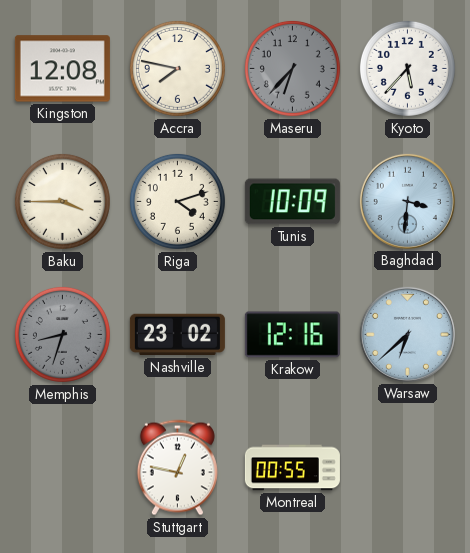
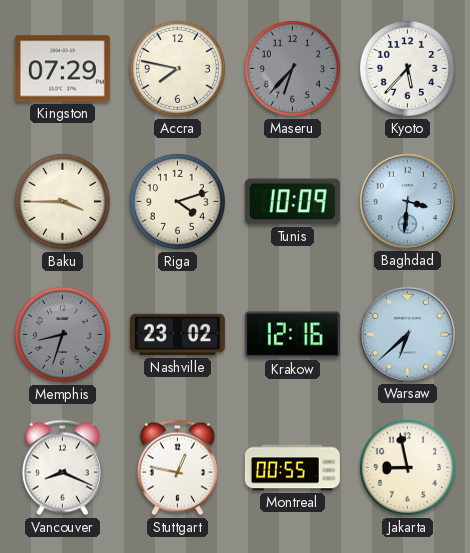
Kingston: 12:08 -> 07:29 (62, 69)
Vancouver: none -> 8:19 (62, 468)
Jakarta: none -> 8:58 (407, 467)
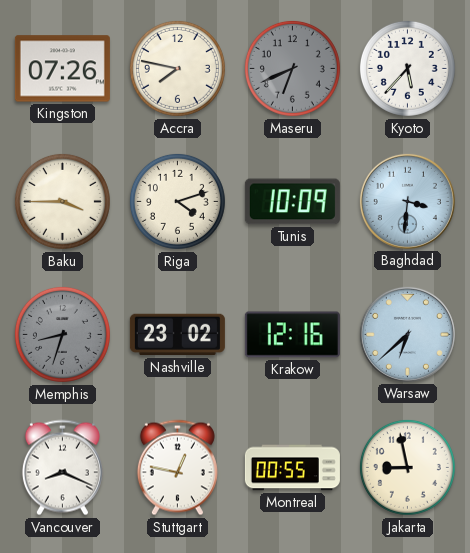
Kingston: 07:29 -> 07:26 (62, 69)
Maseru: 6:37 -> 6:41 (292, 68)
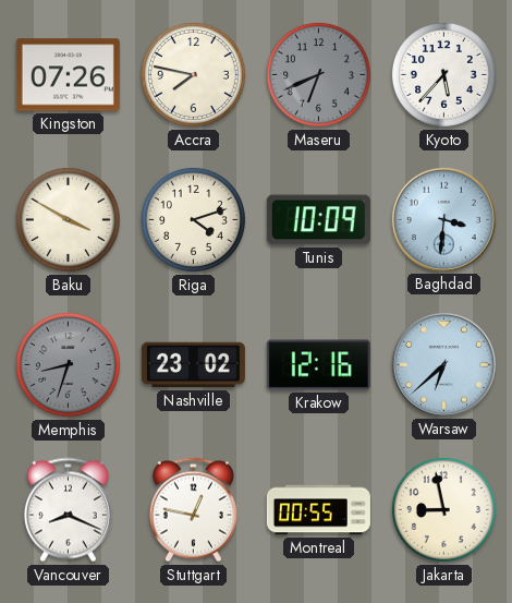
Baku: 3:45 -> 3:50 (68, 219)
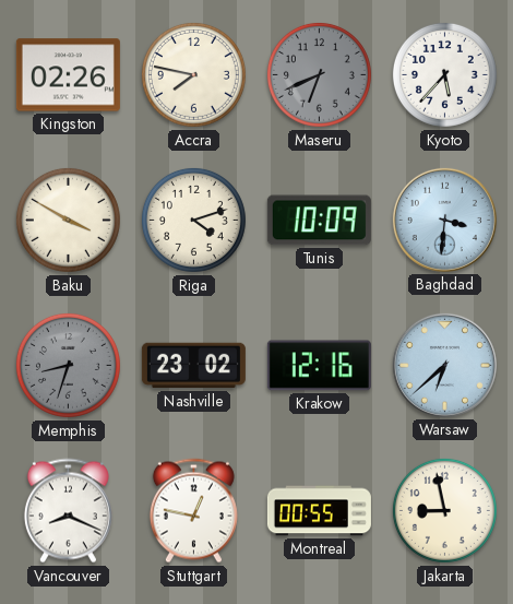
Kingston: 07:26 -> 02:26 (68, 75)
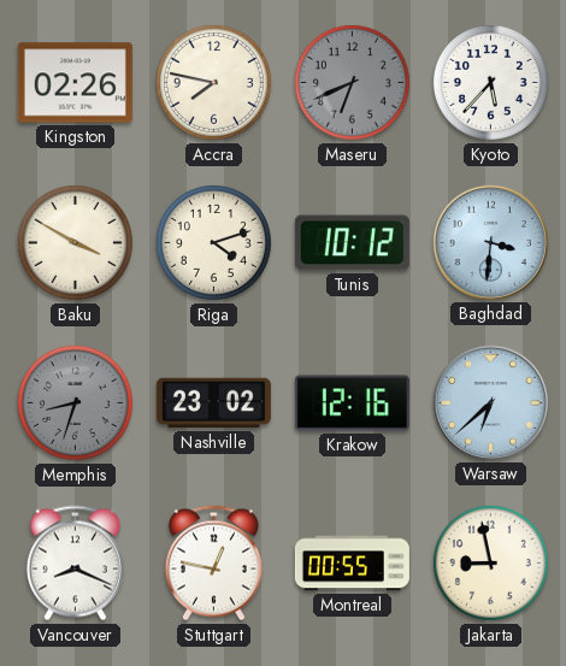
Tunis: 10:09 -> 10:12 (352, 243)
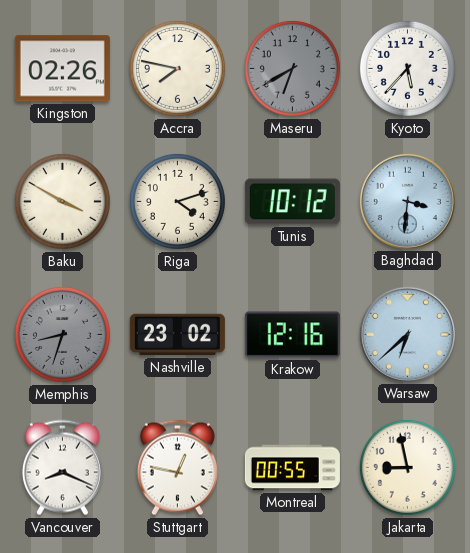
Maseru: 6:41 -> 6:40 (292, 68)
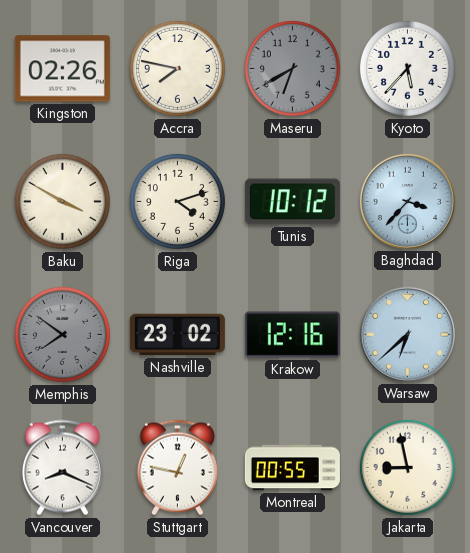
Baghdad: 3:31 -> 3:37 (407, 201)
Memphis: 8:33 -> 7:51 (62, 334)
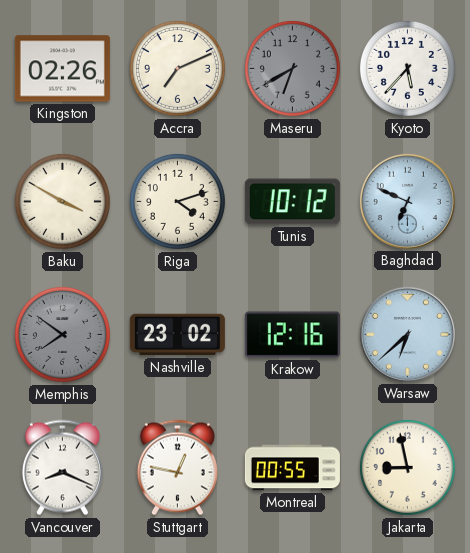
Accra: 7:47 -> 7:11 (177, 68)
Baghdad: 3:37 -> 6:49 (407, 201)
